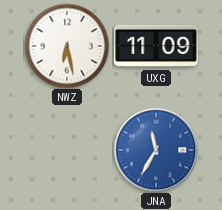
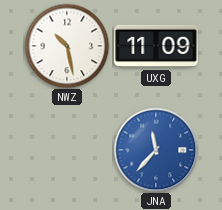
NWZ: 6:28 -> 10:28 (67, 46)
JNA: 11:35 -> 11:37 (156, 150)
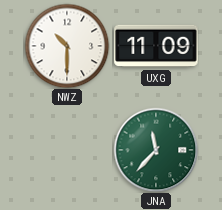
NWZ: 10:28 -> 10:30 (67, 46)
JNA dial: blue -> green (156, 150)
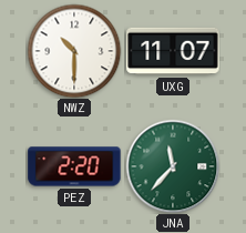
UXG: 11:09 -> 11:07 (173, 51)
PEZ: none -> 2:20 (74, 166)
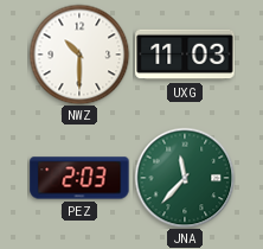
UXG: 11:07 -> 11:03 (185, 55)
PEZ: 2:20 -> 2:03 (79, 178)
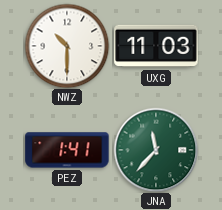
PEZ: 2:03 -> 1:41 (67, 150)
